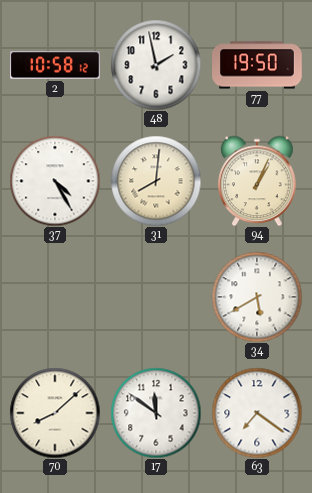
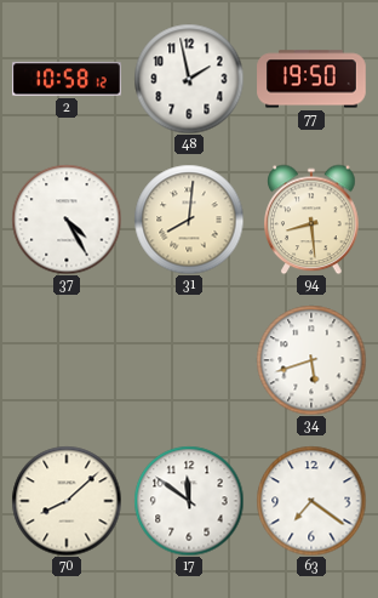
94: 1:04 -> 8:29 (311, 220)
34: 5:40 -> 5:42 (311, 360)
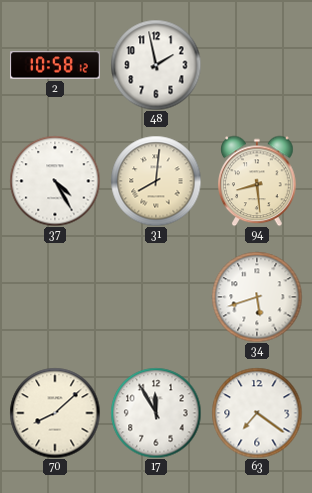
77: 19:50 -> none (311, 79)
17: 11:51 -> 11:55 (156, 413)
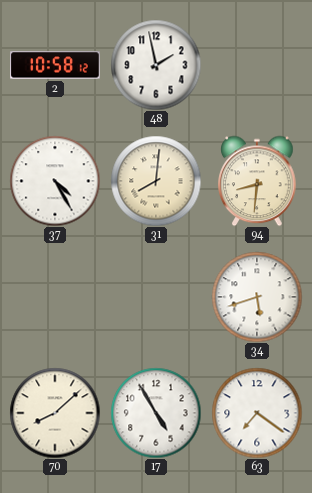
94: 8:29 -> 8:31 (257, 181)
17: 11:55 -> 4:55 (156, 413)
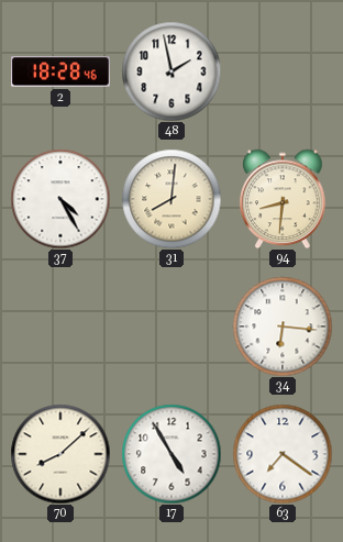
2: 10:58 -> 18:28 (60, 71)
34: 5:42 -> 6:16 (283, 327)
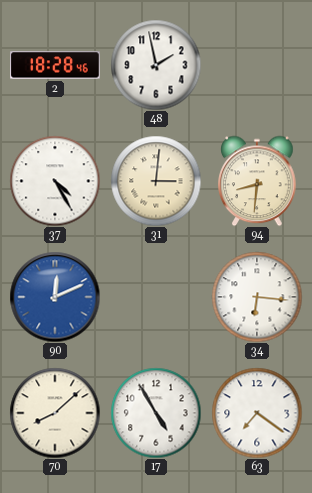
31: 8:01 -> 3:01 (156, 181)
90: none -> 12:11 (55, 297)
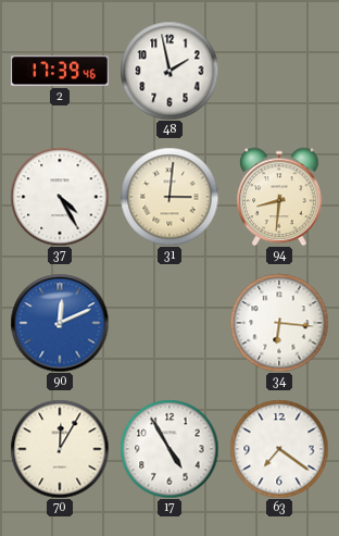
2: 18:28 -> 17:39 (60, 71)
70: 8:08 -> 12:05 (60, 449)
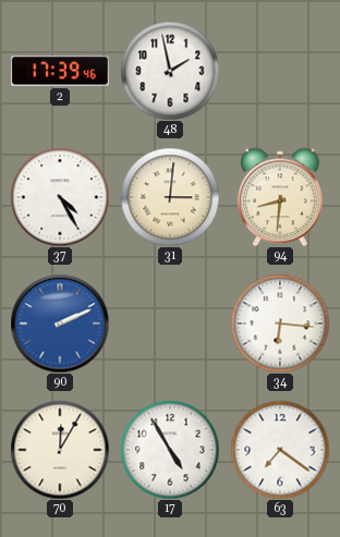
90: 12:11 -> 2:11 (60, 324)
